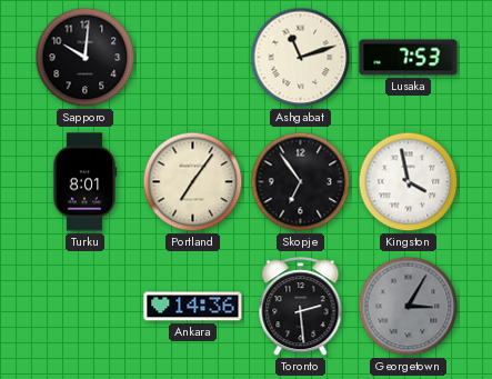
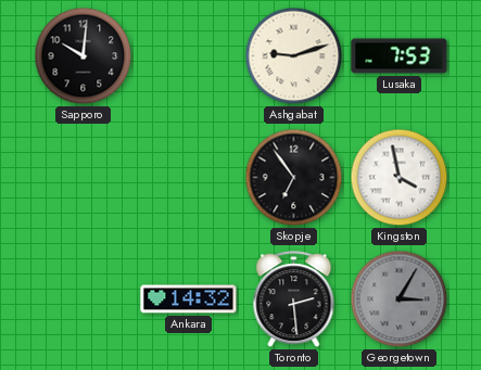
Ashgabat: 11:12 -> 9:12 (294, 56)
Turku: 8:01 -> none (84, 182)
Portland: 7:06 -> none (193, 182)
Ankara: 14:36 -> 14:32 (189, 299)
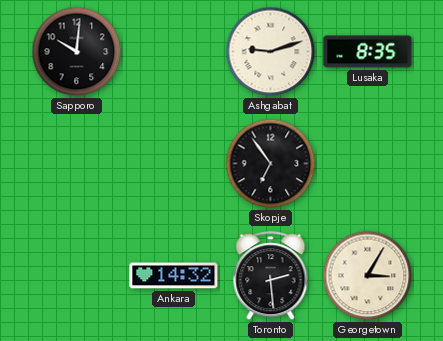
Lusaka: 7:53 -> 8:35 (368, 52)
Kingston: 3:58 -> none (400, 178)
Georgetown dial: grey -> cream (368, 276)
